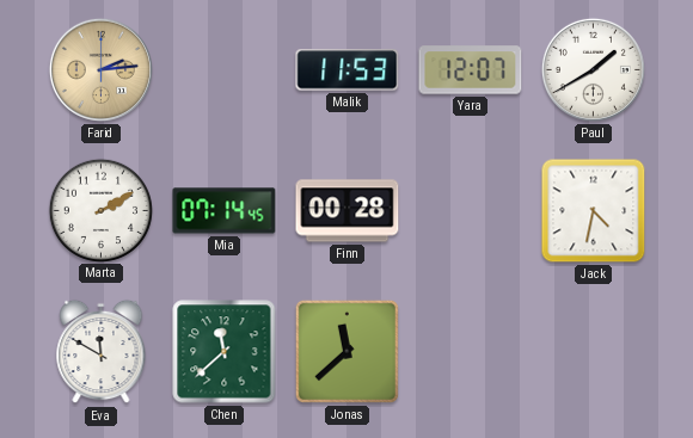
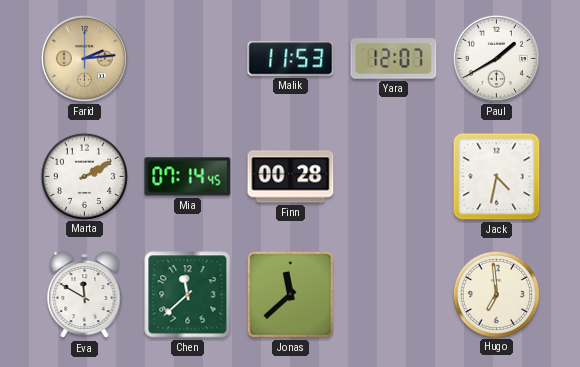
Hugo: none -> 6:59 (496, 294)
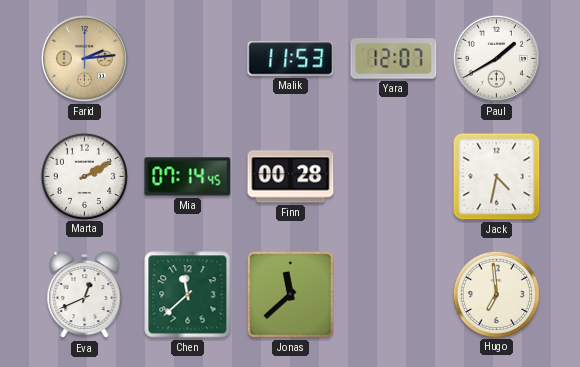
Eva: 11:50 -> 12:41 (85, 295)
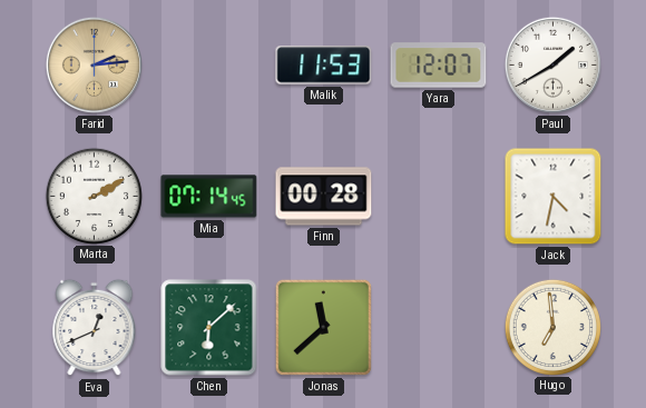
Chen: 11:38 -> 6:08 (209, 328)
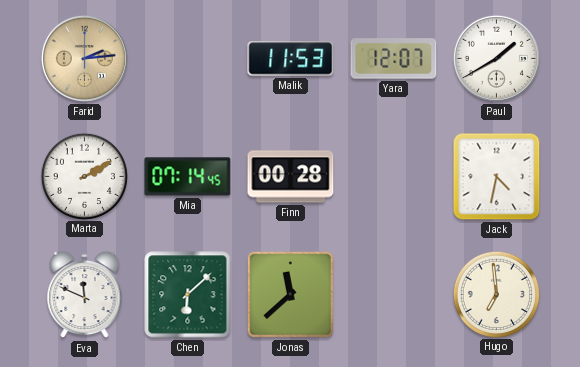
Eva: 12:41 -> 11:49 (85, 295)
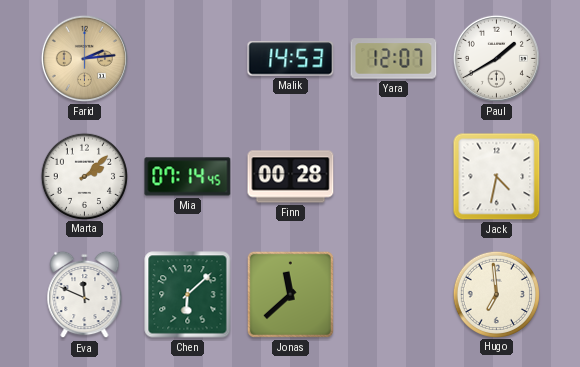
Malik: 11:53 -> 14:53 (291, 59)
Marta: 2:10 -> 2:08 (84, 176)
